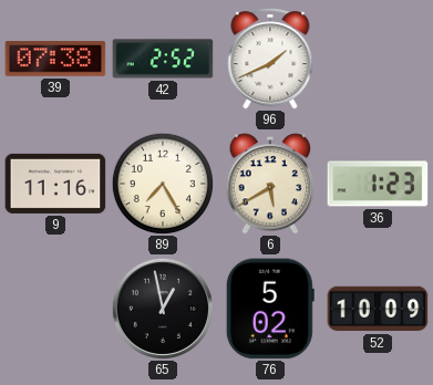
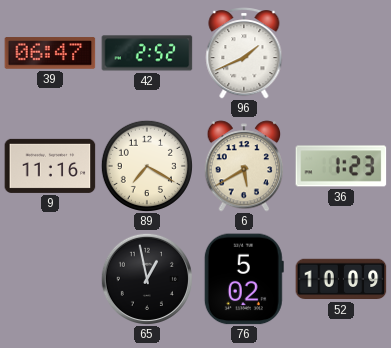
39: 07:38 -> 06:47 (50, 53)
89: 7:25 -> 7:20 (147, 166)
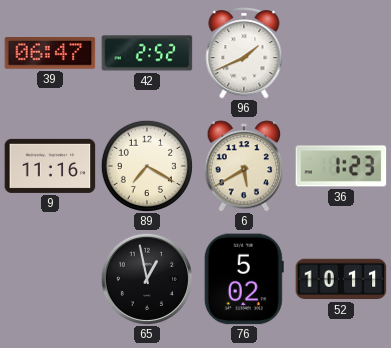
52: 10:09 -> 10:11 (341, 279)
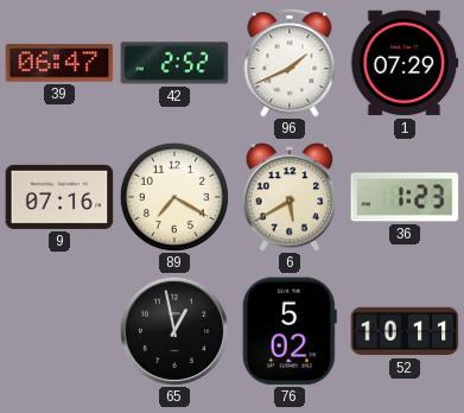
1: none -> 07:29 (405, 63)
9: 11:16 -> 07:16 (59, 197)
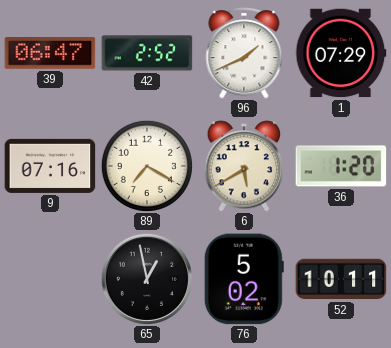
36: 1:23 -> 1:20 (341, 166)
